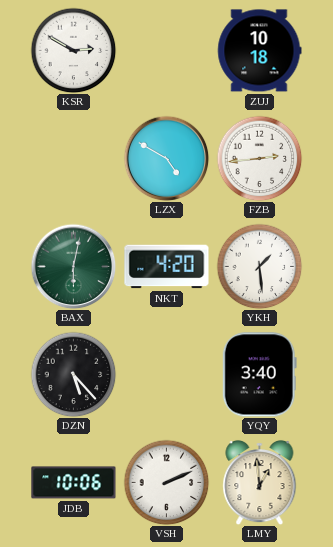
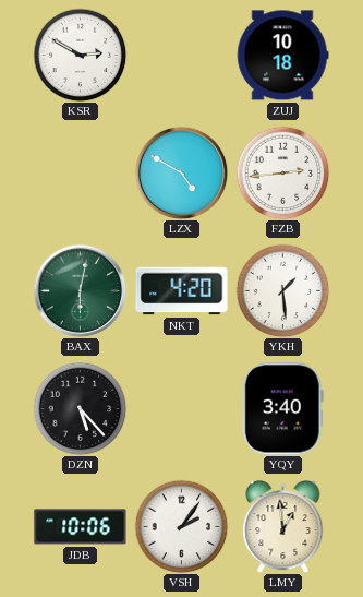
VSH: 2:11 -> 2:06 (181, 526)
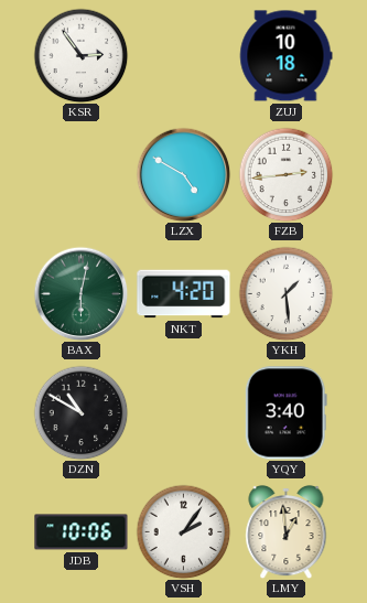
KSR: 2:50 -> 2:54 (80, 55)
DZN: 5:23 -> 10:50 (80, 412)
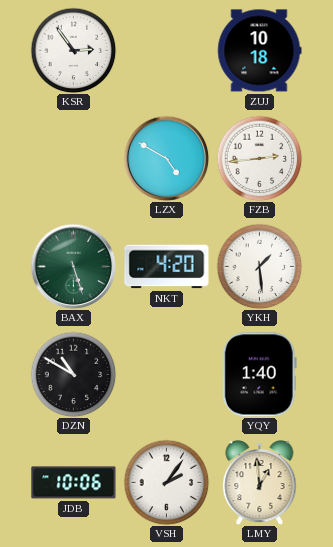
BAX: 6:02 -> 5:27 (73, 266)
YQY: 3:40 -> 1:40 (259, 375)
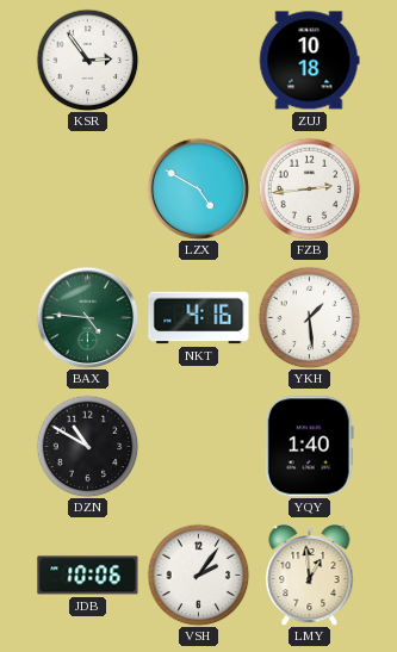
BAX: 5:27 -> 4:46 (87, 317)
NKT: 4:20 -> 4:16 (199, 318)
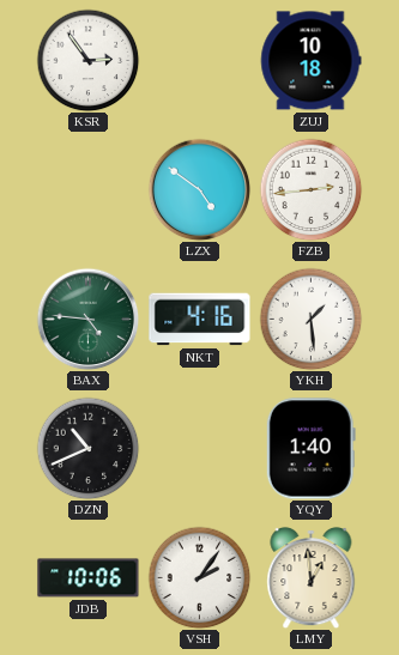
LZX: 4:50 -> 4:51 (199, 189)
DZN: 10:50 -> 10:41 (87, 448)
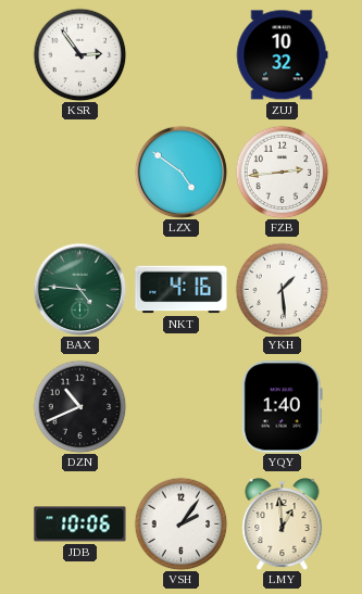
ZUJ: 10:18 -> 10:32 (282, 55)
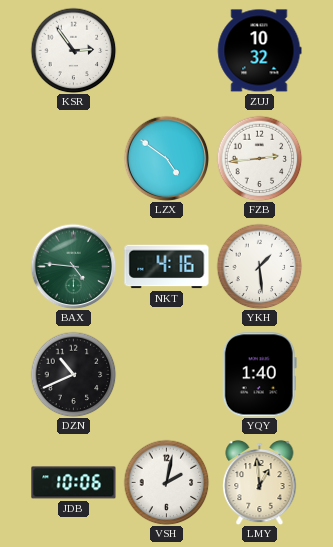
VSH: 2:06 -> 2:02 (166, 482)
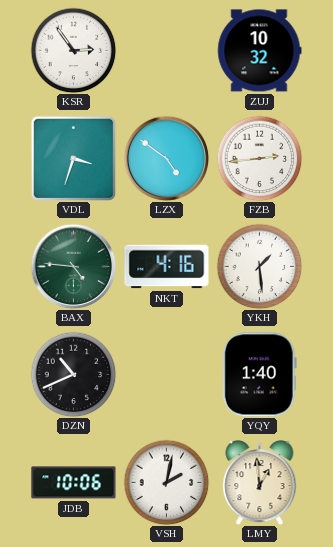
VDL: none -> 3:33 (73, 158)
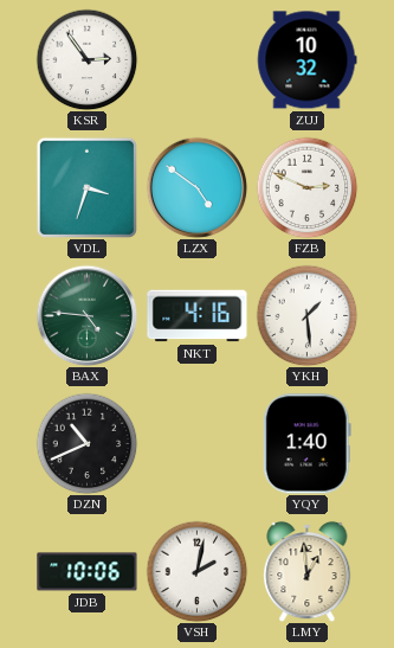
FZB: 2:44 -> 2:49 (306, 187)
